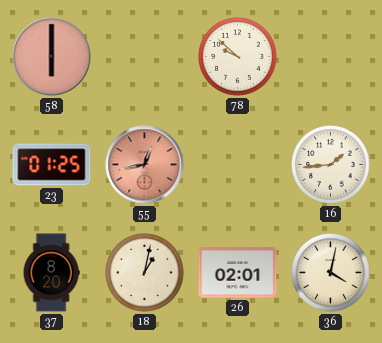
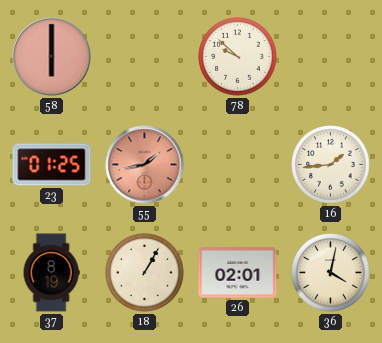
55: 12:43 -> 1:43 (145, 165)
37: 8:20 -> 8:19 (51, 273)
18: 1:02 -> 1:05 (145, 273)
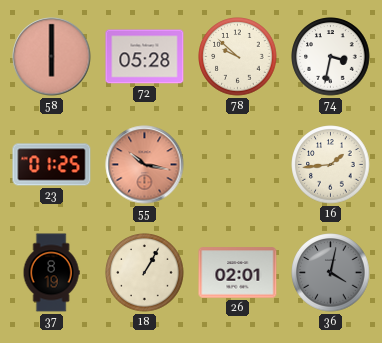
72: none -> 05:28 (145, 57)
74: none -> 3:32 (331, 57)
55: 1:43 -> 10:17 (145, 165)
36 dial: cream -> grey (331, 273)
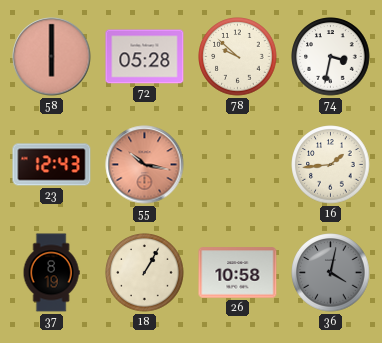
23: 01:25 -> 12:43 (52, 165)
26: 02:01 -> 10:58 (238, 273)
